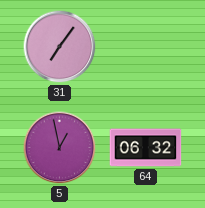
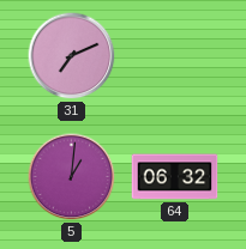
31: 7:06 -> 7:11 (72, 56)
5: 12:58 -> 1:01 (72, 177)
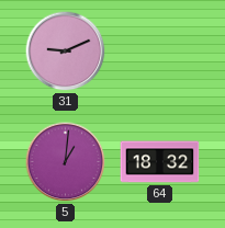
31: 7:11 -> 9:11 (66, 52)
64: 06:32 -> 18:32 (160, 162)
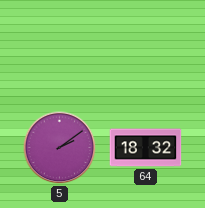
31: 9:11 -> none (66, 52)
5: 1:01 -> 2:09 (60, 148)
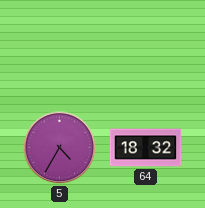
5: 2:09 -> 4:35 (60, 148)
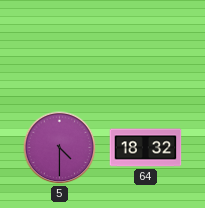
5: 4:35 -> 4:30 (60, 148)
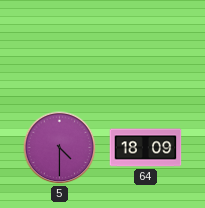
64: 18:32 -> 18:09 (146, 148)
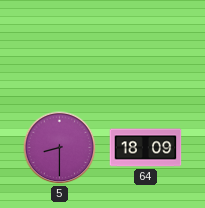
5: 4:30 -> 8:30 (60, 148)
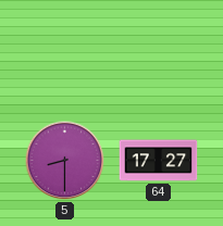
64: 18:09 -> 17:27 (159, 161)
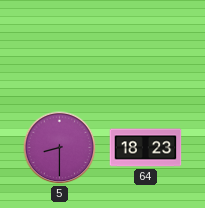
64: 17:27 -> 18:23 (146, 148)
